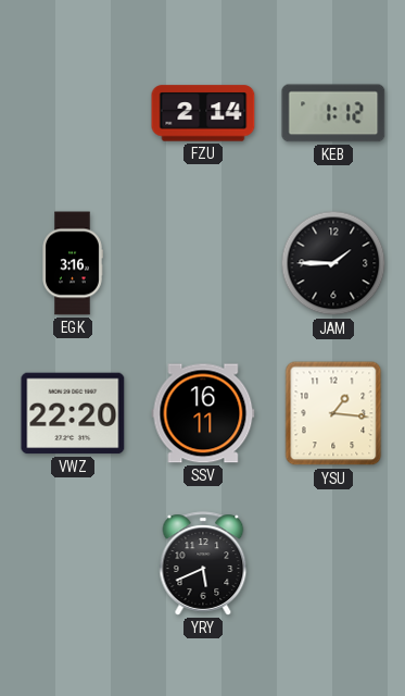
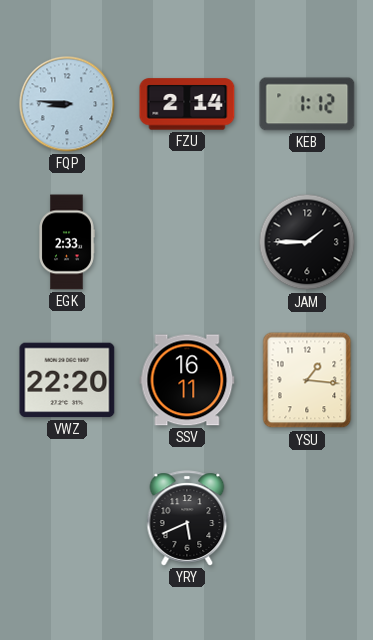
FQP: none -> 8:46 (67, 104)
EGK: 3:16 -> 2:33 (67, 242)
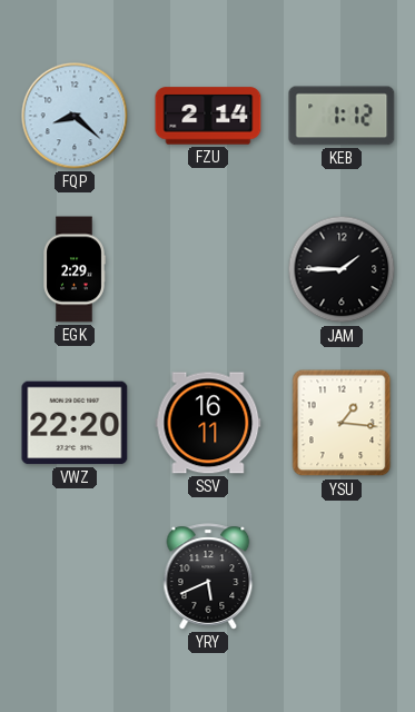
FQP: 8:46 -> 8:22 (75, 116)
EGK: 2:33 -> 2:29 (75, 269)
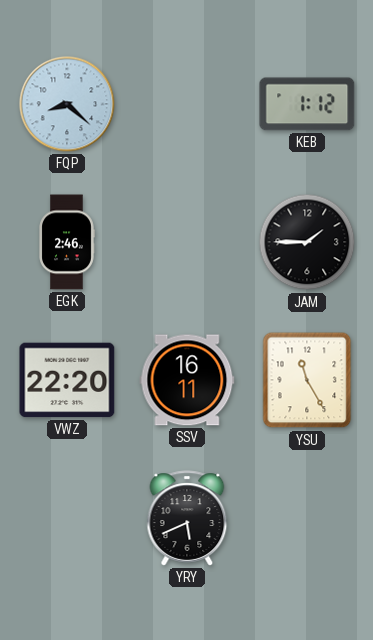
FZU: 2:14 -> none (208, 116)
EGK: 2:29 -> 2:46 (67, 242)
YSU: 1:16 -> 11:25 (307, 380)
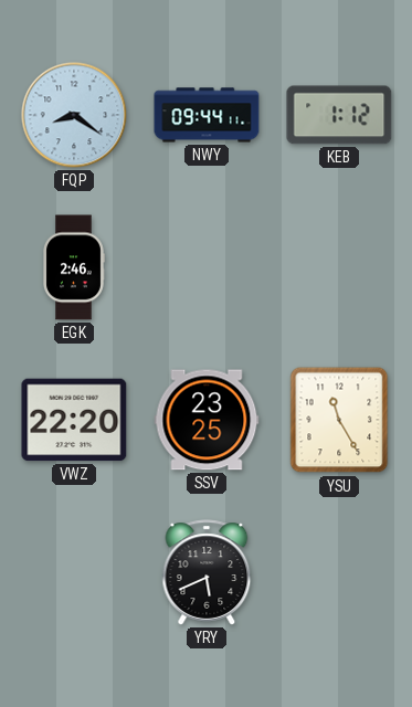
FQP: 8:22 -> 8:21 (74, 115)
NWY: none -> 09:44 (207, 115)
JAM: 1:45 -> none (307, 242)
SSV: 16:11 -> 23:25 (207, 420)
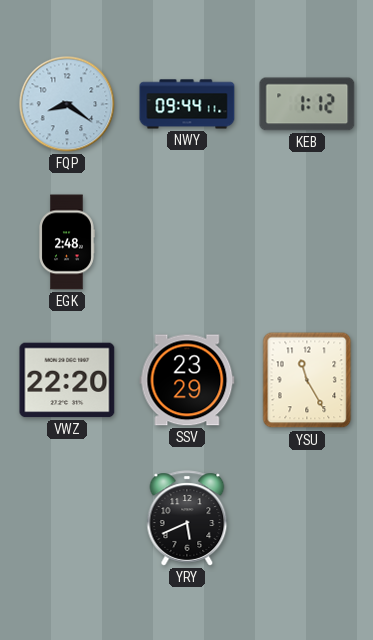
EGK: 2:46 -> 2:48 (67, 242)
SSV: 23:25 -> 23:29 (187, 380)
